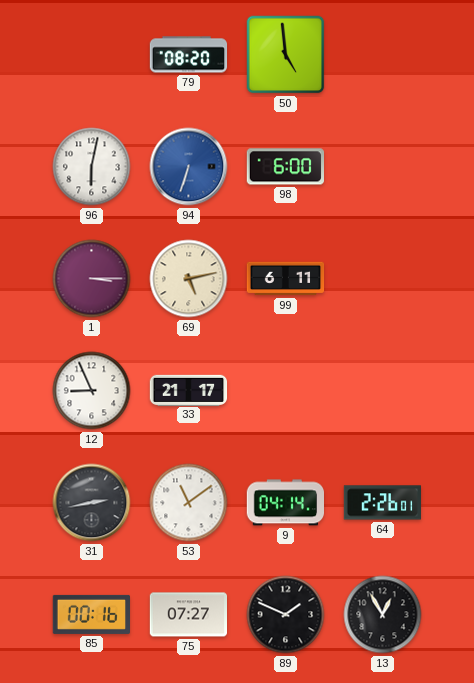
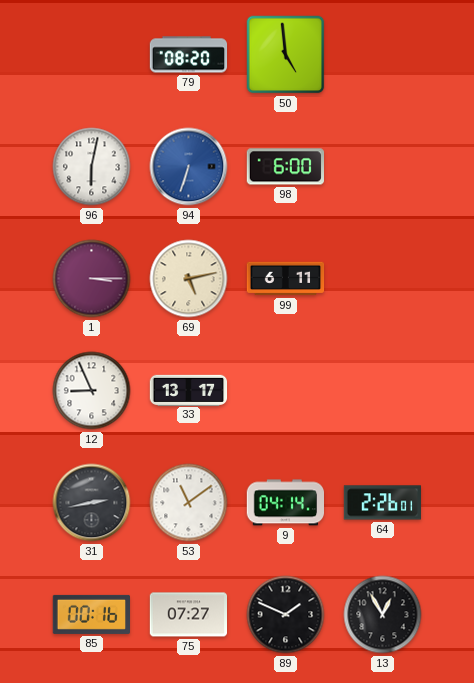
33: 21:17 -> 13:17 (189, 390)
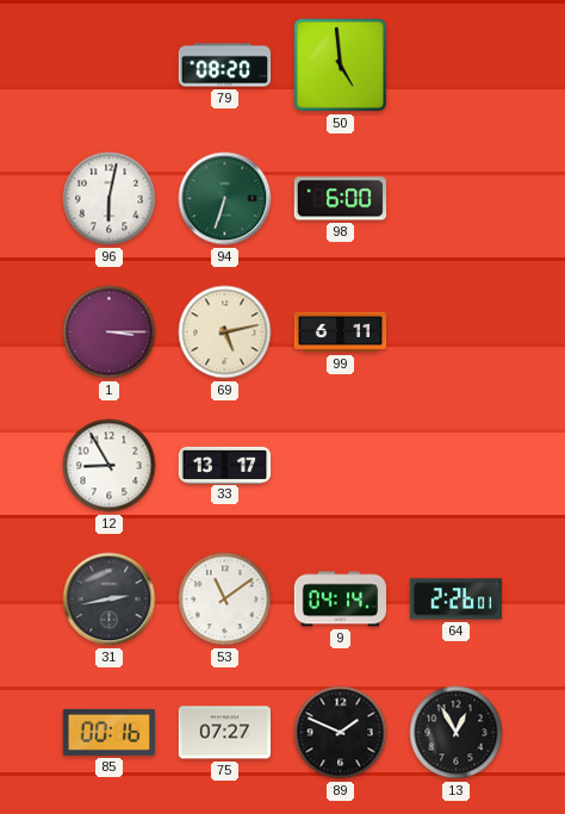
94 dial: blue -> green (225, 199)
12: 8:56 -> 8:55 (110, 466)
